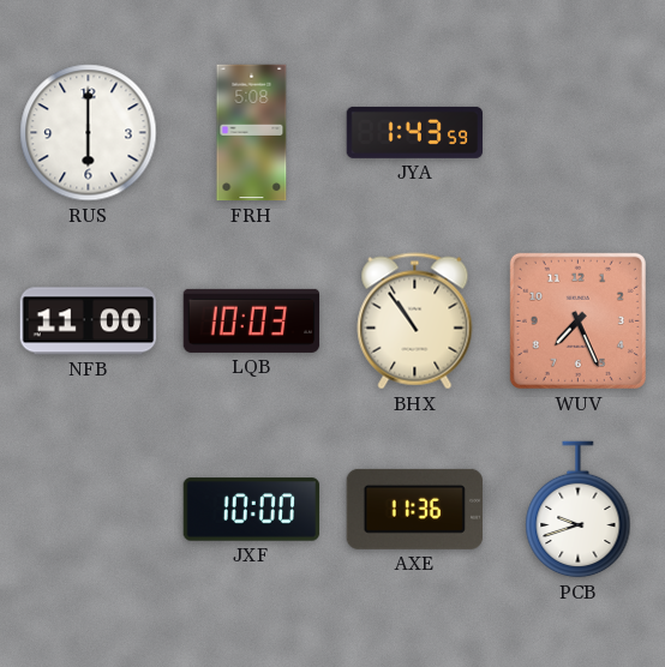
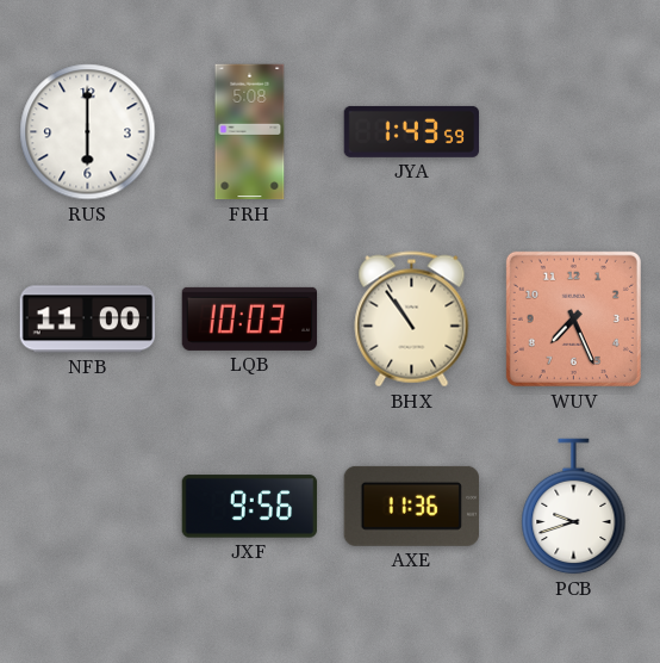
JXF: 10:00 -> 9:56 (250, 507)
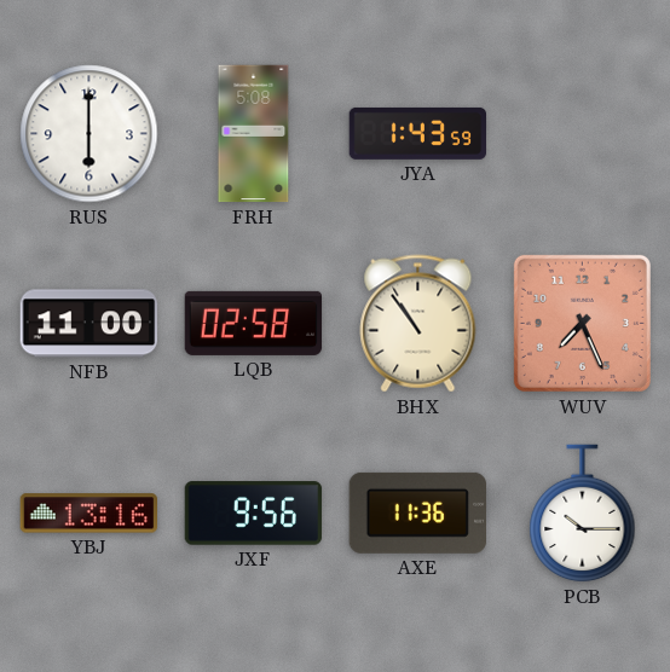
LQB: 10:03 -> 02:58 (254, 323)
YBJ: none -> 13:16 (88, 514)
PCB: 9:42 -> 10:15 (583, 514)
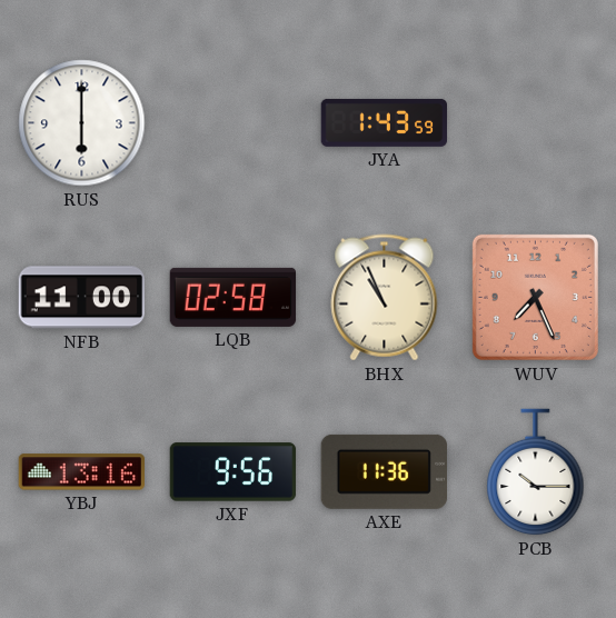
FRH: 5:08 -> none (254, 134)
BHX: 10:54 -> 10:56 (385, 298)
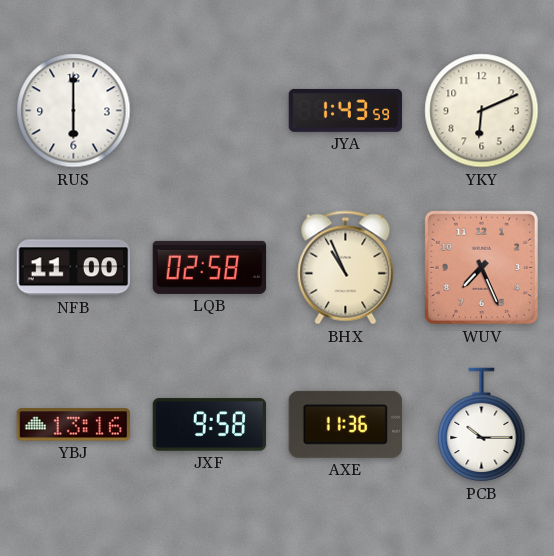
YKY: none -> 6:11 (482, 111)
JXF: 9:56 -> 9:58 (210, 425)
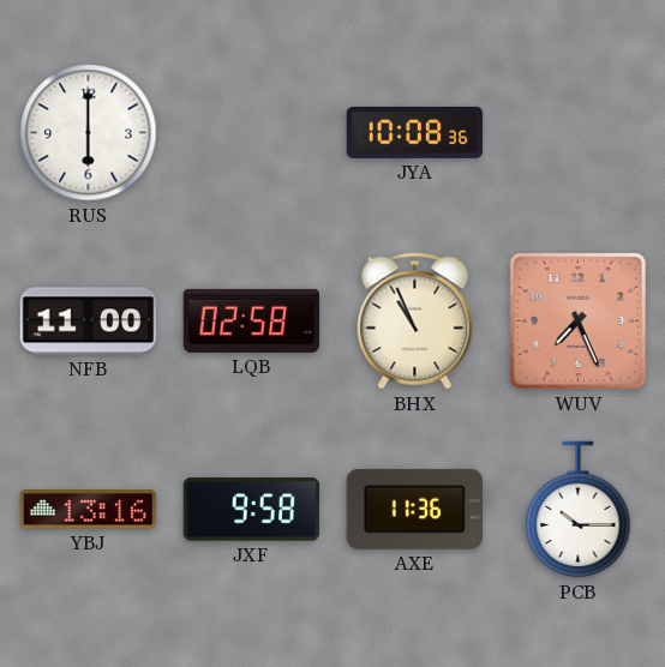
JYA: 1:43 -> 10:08 (415, 132)
YKY: 6:11 -> none (482, 111)
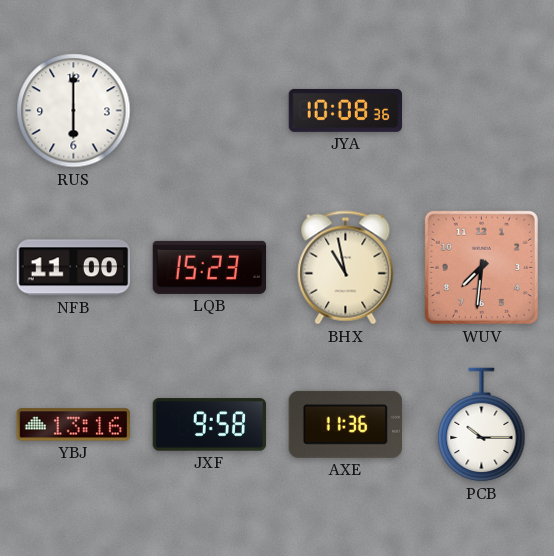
LQB: 02:58 -> 15:23 (210, 267)
BHX: 10:56 -> 10:58 (346, 268)
WUV: 7:26 -> 7:31 (481, 267)
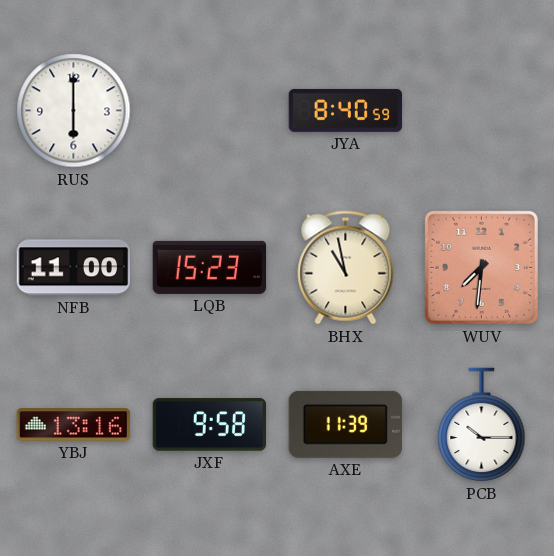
JYA: 10:08 -> 8:40 (346, 110)
AXE: 11:36 -> 11:39 (345, 424)
